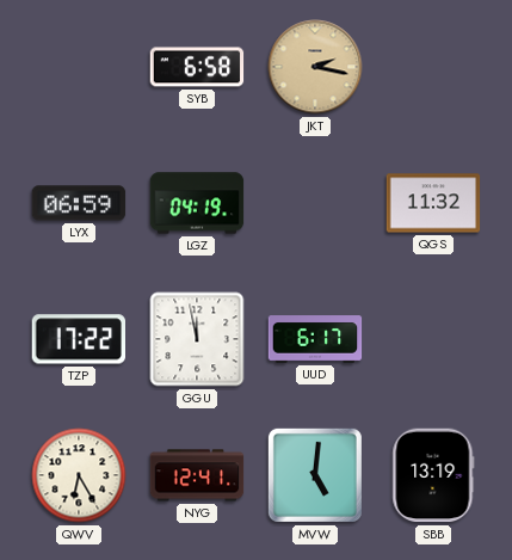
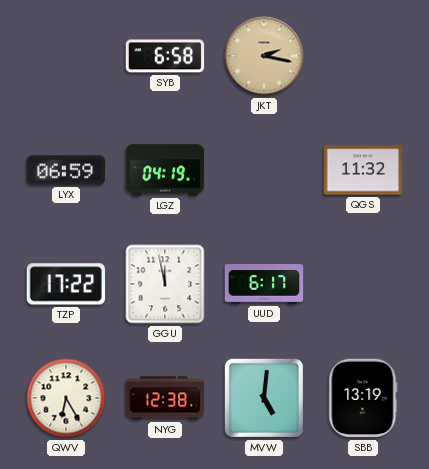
NYG: 12:41 -> 12:38 (165, 398)
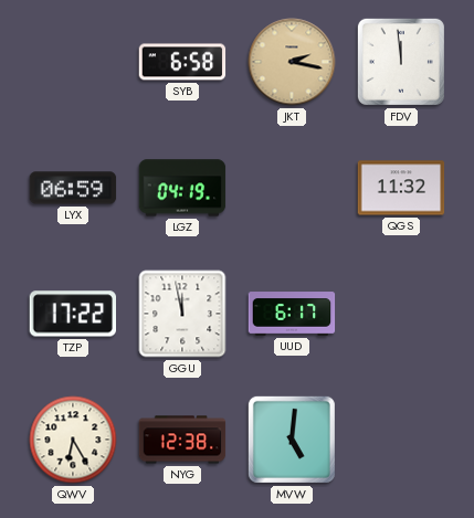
FDV: none -> 11:59 (401, 62)
SBB: 13:19 -> none (363, 398)
